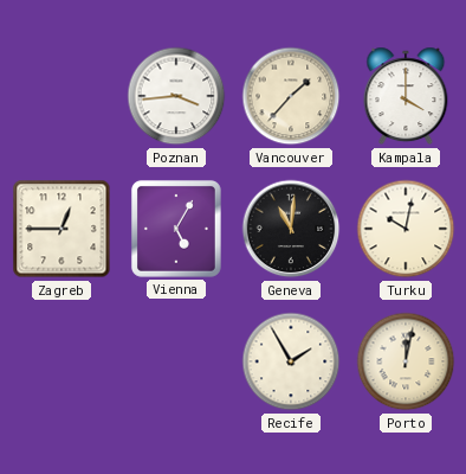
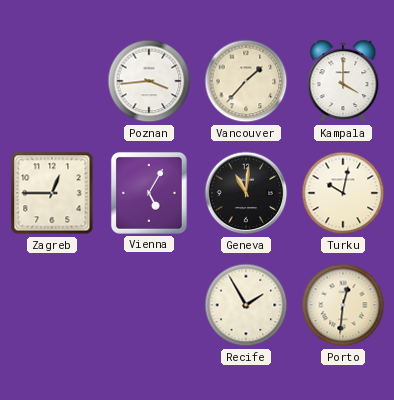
Porto: 12:02 -> 12:31 (343, 305)
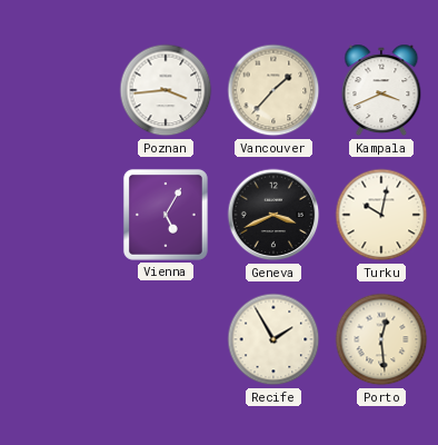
Kampala: 4:00 -> 3:41 (381, 90)
Zagreb: 12:45 -> none (52, 193)
Geneva: 11:01 -> 3:41 (273, 215)
Porto: 12:31 -> 12:29 (381, 339)
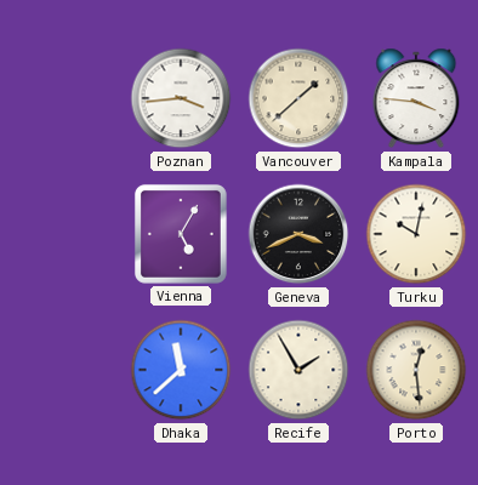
Vancouver: 1:37 -> 1:38 (298, 98)
Kampala: 3:41 -> 3:46 (416, 98)
Dhaka: none -> 11:38 (181, 370)
